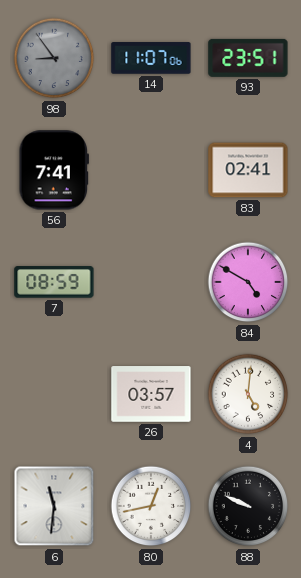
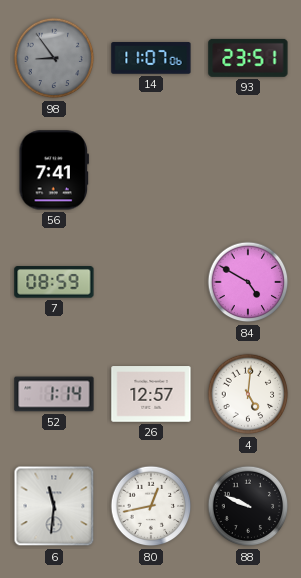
83: 02:41 -> none (248, 170)
52: none -> 1:14 (54, 394)
26: 03:57 -> 12:57 (151, 394)
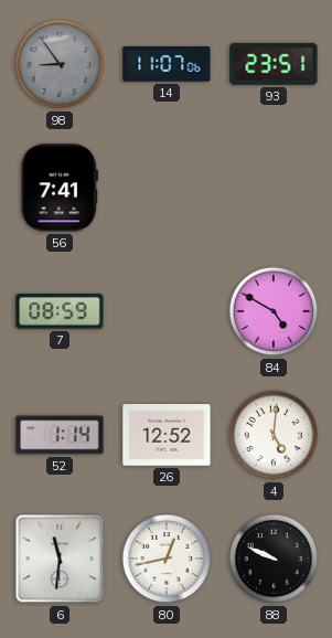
26: 12:57 -> 12:52 (167, 435)
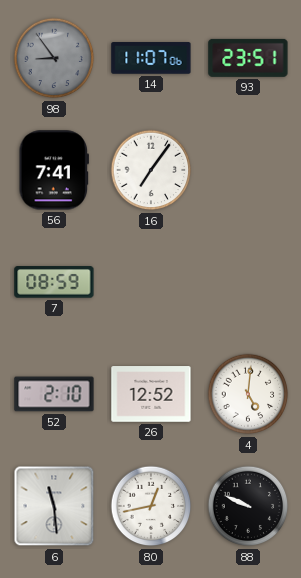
16: none -> 7:06 (151, 170)
84: 4:50 -> none (274, 311)
52: 1:14 -> 2:10 (54, 394)
6: 11:31 -> 11:29 (54, 506)
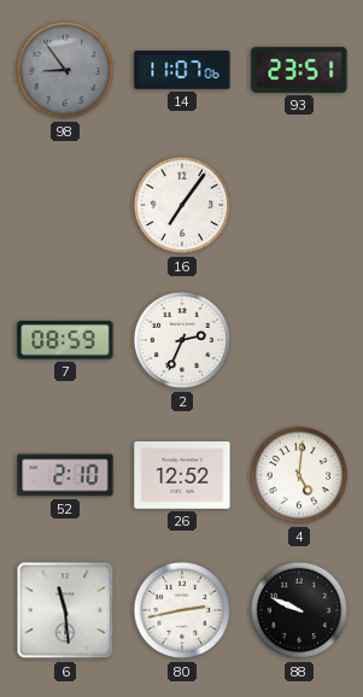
56: 7:41 -> none (53, 170)
2: none -> 2:34 (182, 340)
80: 12:43 -> 2:43 (182, 610)
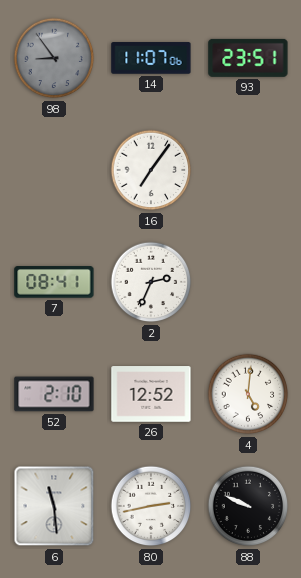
7: 08:59 -> 08:41 (54, 282)
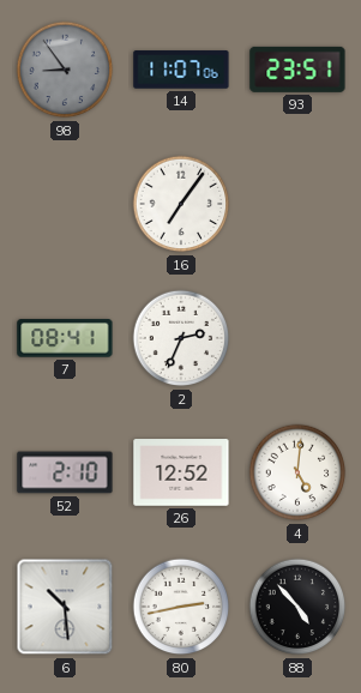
6: 11:29 -> 10:29 (65, 607)
88: 9:49 -> 4:53 (297, 607)
